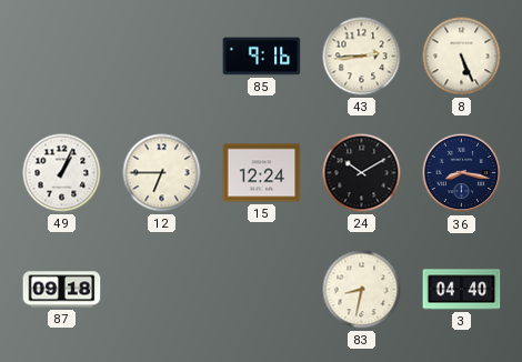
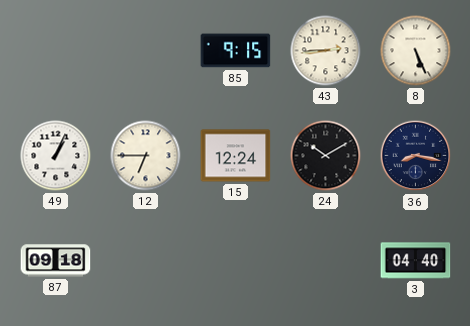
85: 9:16 -> 9:15 (236, 51)
83: 8:32 -> none (362, 290)
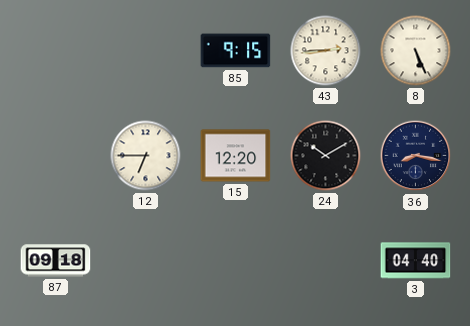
49: 1:04 -> none (56, 156)
15: 12:24 -> 12:20 (236, 156)
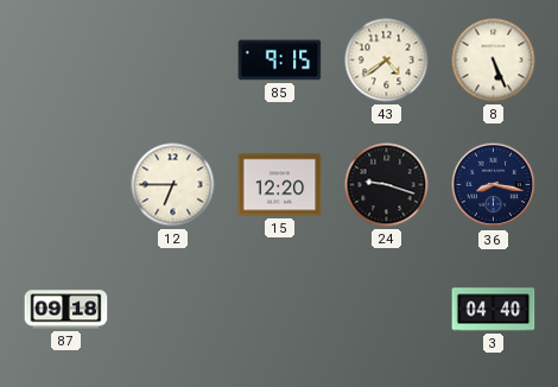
43: 2:44 -> 4:39 (387, 61)
24: 10:10 -> 9:18 (387, 185)
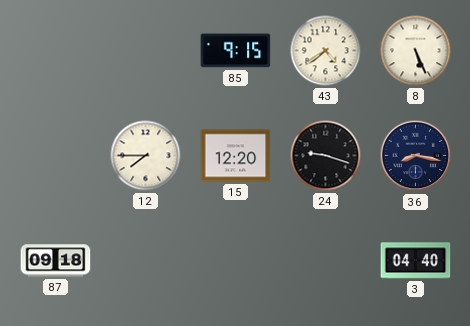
12: 6:45 -> 7:45 (146, 156)
